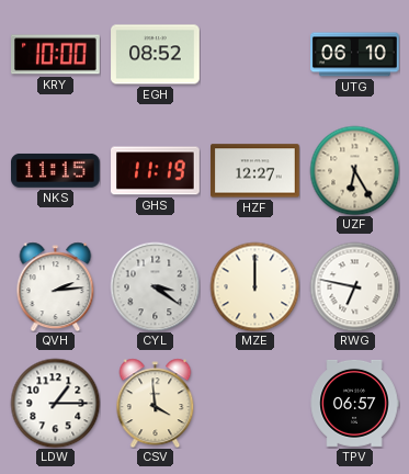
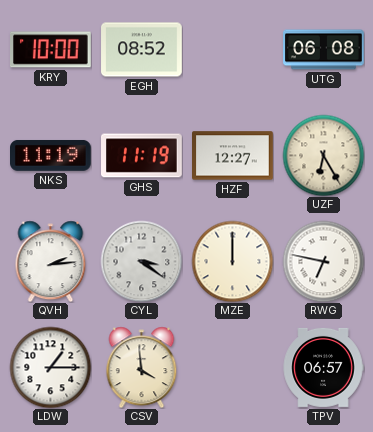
UTG: 06:10 -> 06:08 (324, 50)
NKS: 11:15 -> 11:19 (51, 155)
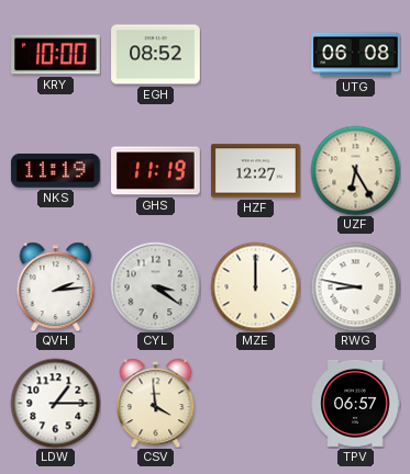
RWG: 6:47 -> 8:47 (355, 286)
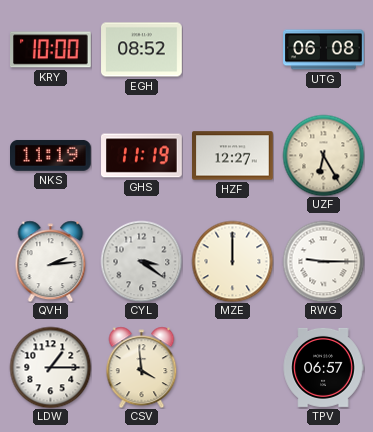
RWG: 8:47 -> 9:15 (323, 261)
